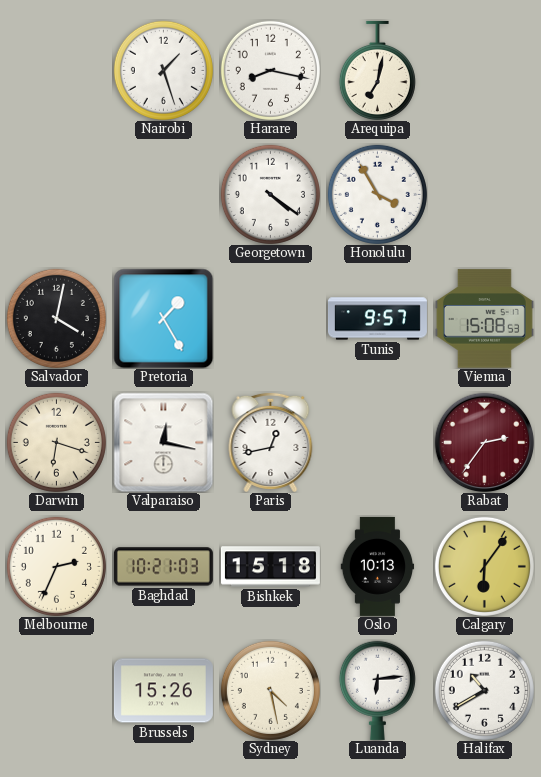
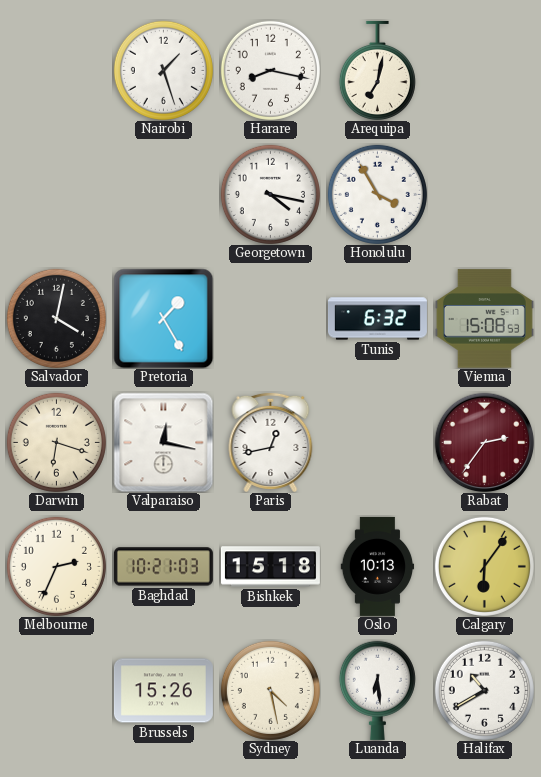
Georgetown: 4:21 -> 4:17 (270, 194)
Tunis: 9:57 -> 6:32 (377, 319)
Luanda: 6:14 -> 6:29 (377, 690)
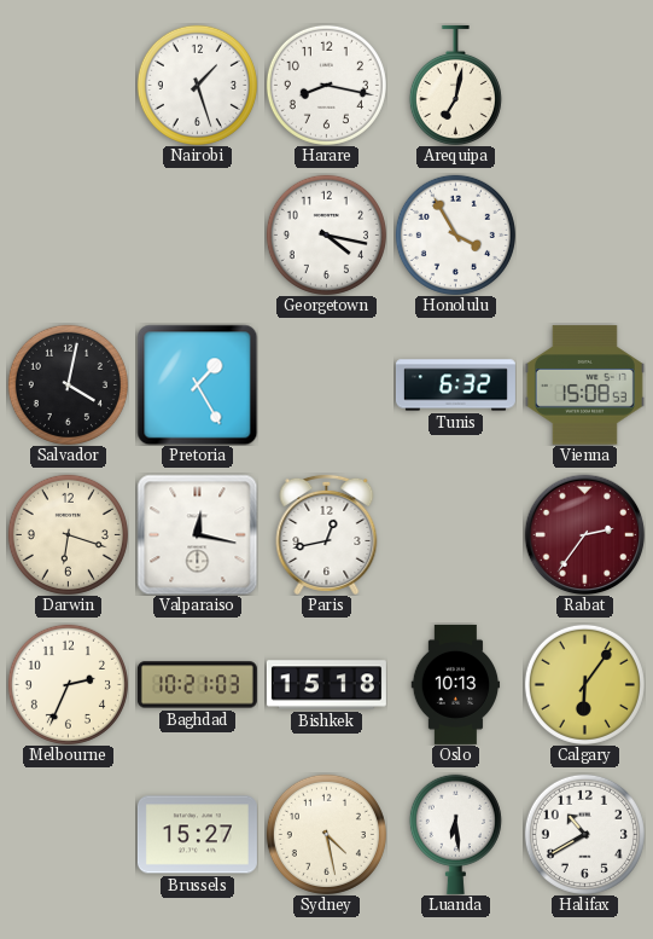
Brussels: 15:26 -> 15:27 (197, 835)
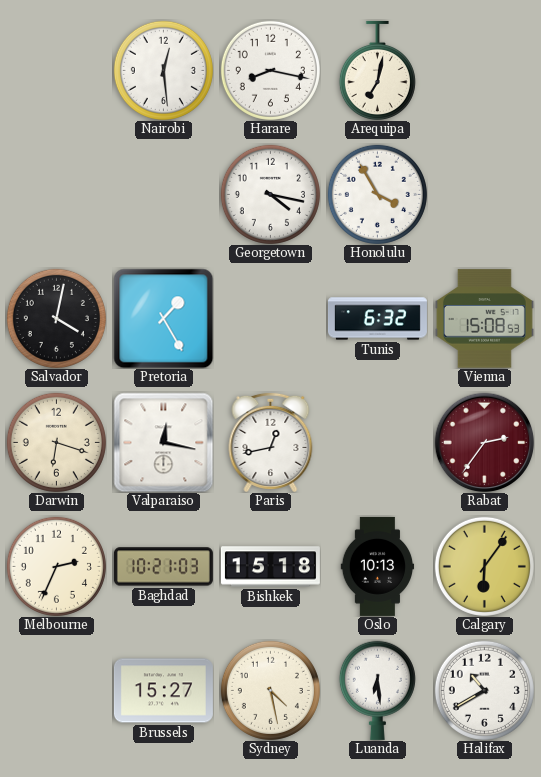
Nairobi: 1:27 -> 12:29 (163, 70)
